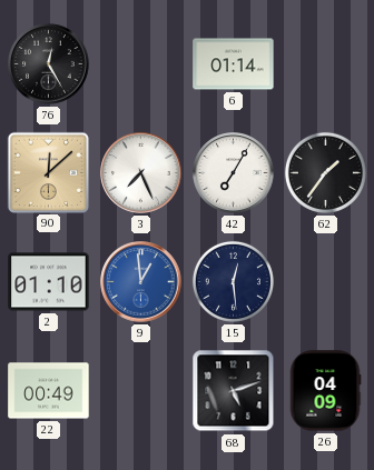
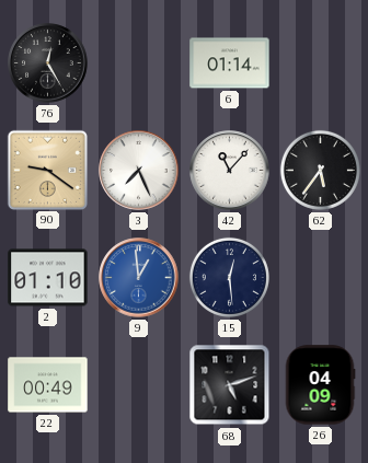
90: 12:08 -> 9:21 (47, 170)
42: 7:05 -> 11:07 (230, 171)
62: 1:36 -> 5:36 (320, 170)
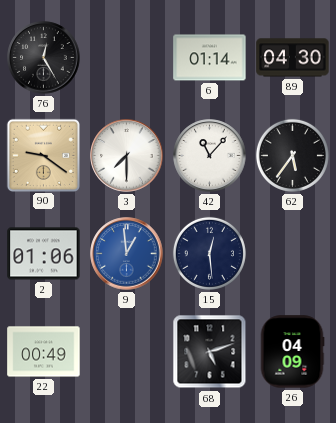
89: none -> 04:30 (293, 58)
3: 7:26 -> 7:30 (127, 156)
2: 01:10 -> 01:06 (44, 254)
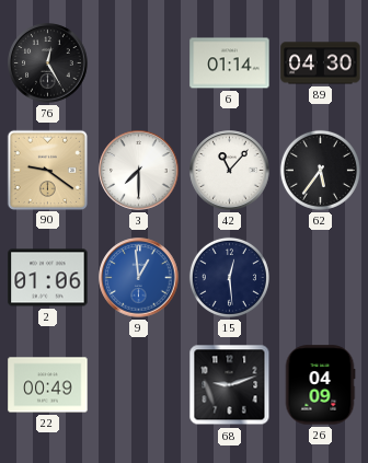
68: 5:12 -> 9:12 (230, 385)
